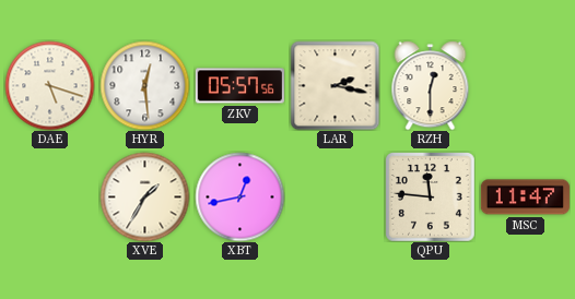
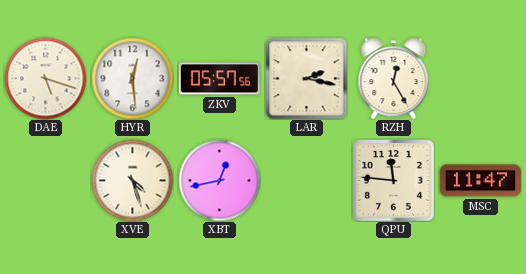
RZH: 12:30 -> 12:25 (394, 78)
XVE: 1:35 -> 4:27 (132, 180)
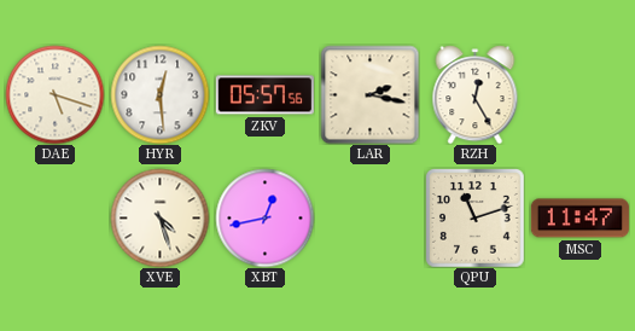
QPU: 11:46 -> 11:12 (476, 219)
